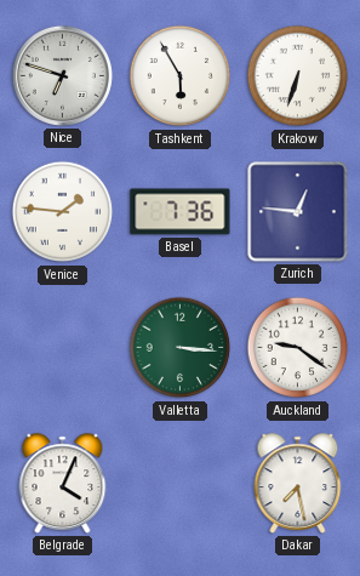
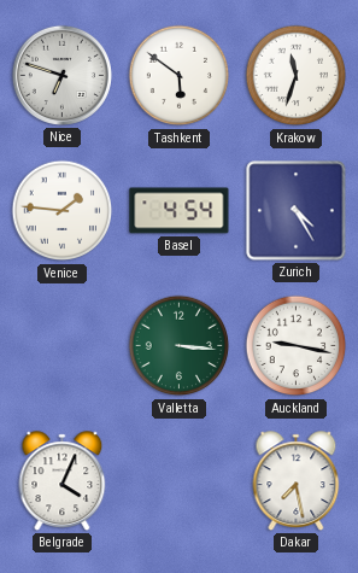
Tashkent: 5:55 -> 5:51 (180, 76)
Krakow: 6:33 -> 11:33 (297, 76)
Basel: 7:36 -> 4:54 (180, 211)
Zurich: 12:46 -> 4:25 (297, 211)
Auckland: 9:21 -> 9:17 (297, 346)
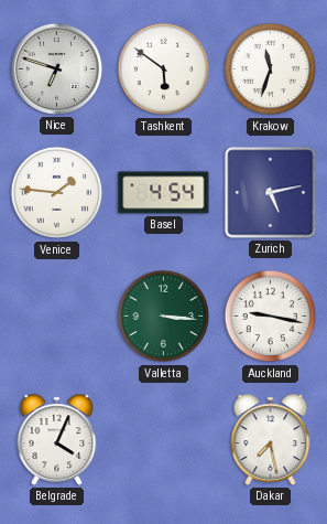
Zurich: 4:25 -> 5:13 (271, 193)
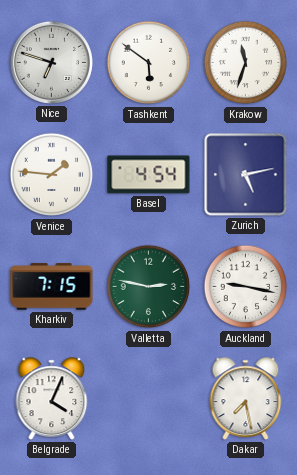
Kharkiv: none -> 7:15 (52, 287)
Valletta: 3:16 -> 2:47 (149, 287)
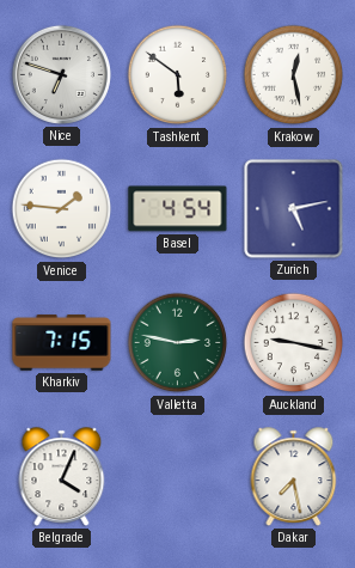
Krakow: 11:33 -> 12:28 (294, 75)
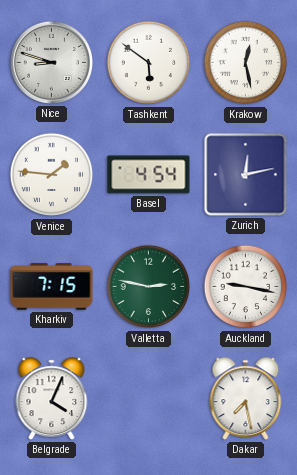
Nice: 6:48 -> 8:48 (51, 62)
Zurich: 5:13 -> 12:13 (246, 175)
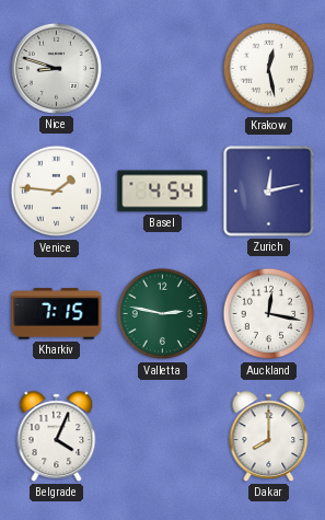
Tashkent: 5:51 -> none (149, 63)
Auckland: 9:17 -> 12:17 (269, 314)
Dakar: 7:28 -> 8:00 (269, 437)
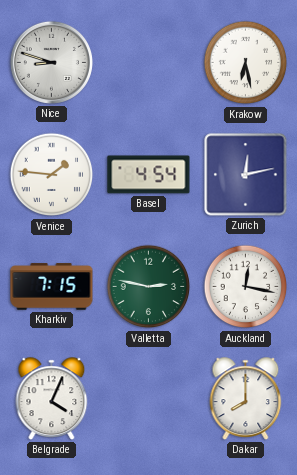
Krakow: 12:28 -> 6:28 (246, 63)
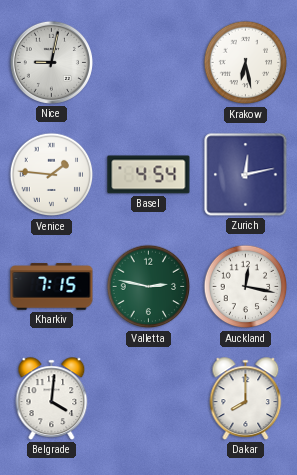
Nice: 8:48 -> 9:02 (51, 62)
Belgrade: 4:04 -> 4:01 (52, 399)
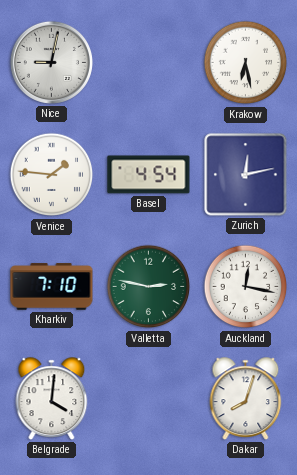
Kharkiv: 7:15 -> 7:10 (52, 287)
Dakar: 8:00 -> 8:03 (246, 399)
